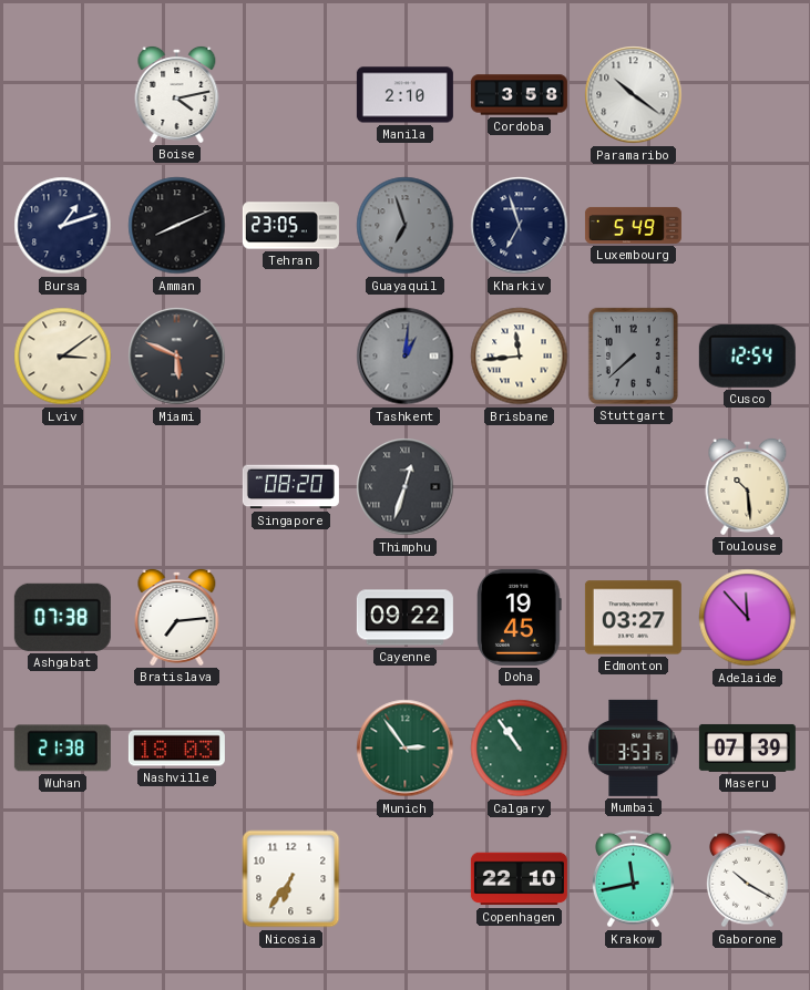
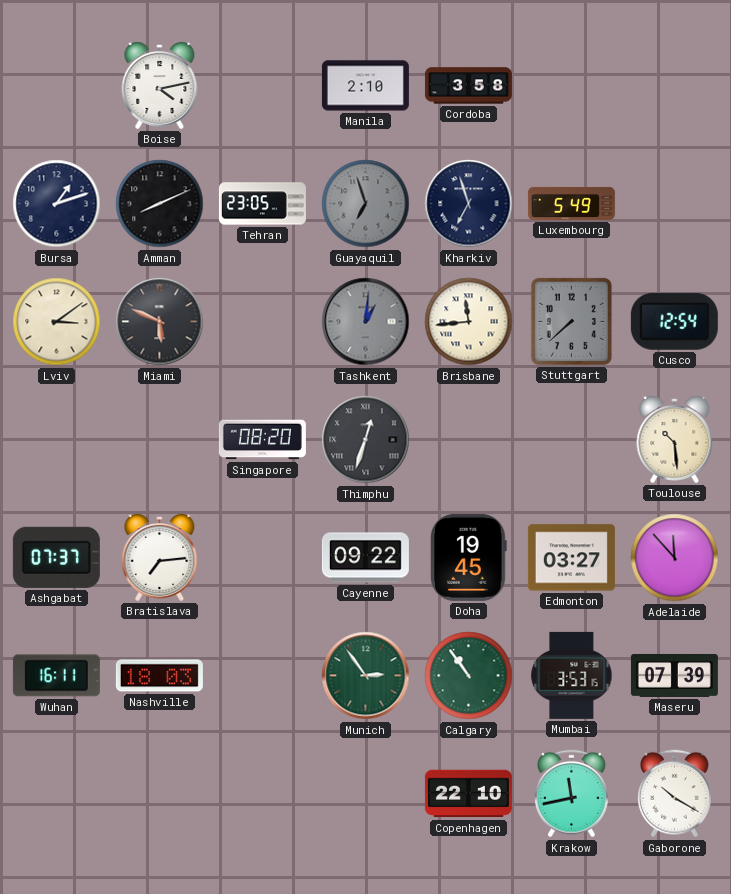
Paramaribo: 10:21 -> none (634, 95)
Ashgabat: 07:38 -> 07:37 (56, 557)
Wuhan: 21:38 -> 16:11 (56, 676)
Nicosia: 6:36 -> none (291, 879)
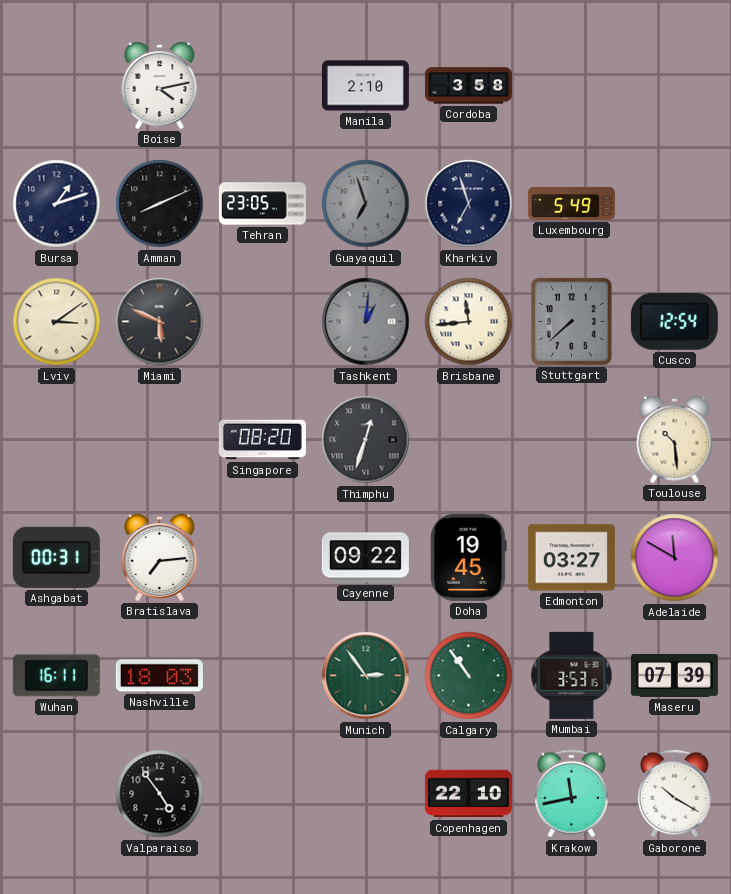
Ashgabat: 07:37 -> 00:31 (56, 557)
Adelaide: 11:53 -> 11:50 (675, 558)
Valparaiso: none -> 4:54 (160, 794)
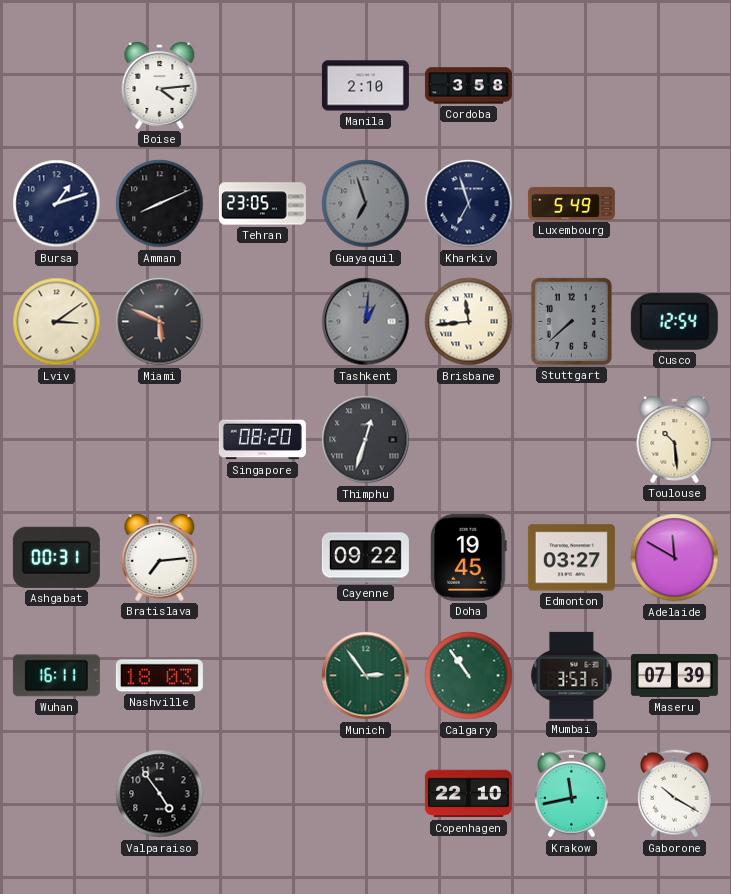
Boise: 4:13 -> 4:14 (160, 86)
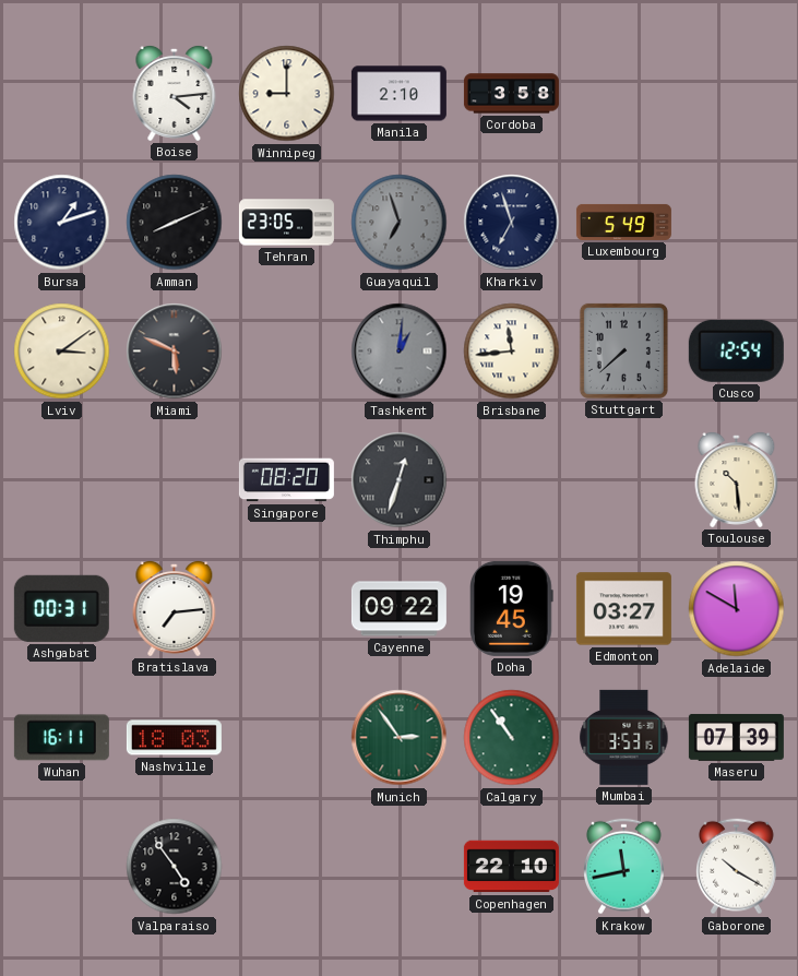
Winnipeg: none -> 9:00 (287, 94)
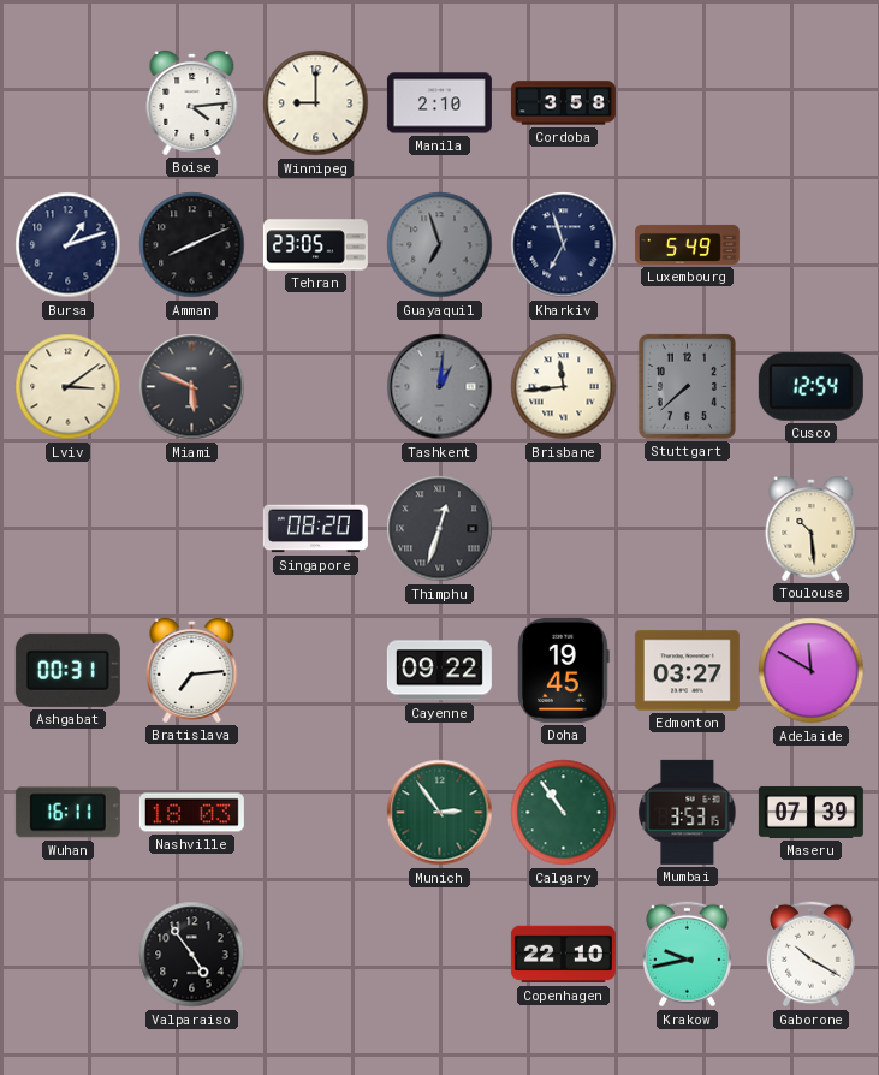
Krakow: 11:43 -> 9:43 (687, 955)
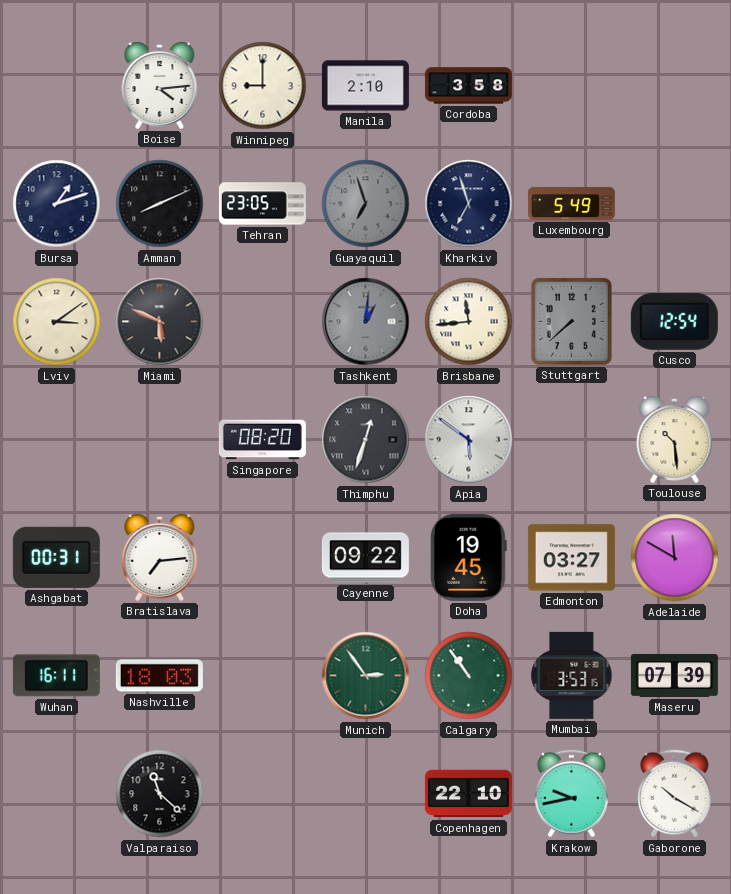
Apia: none -> 5:51 (469, 440)
Valparaiso: 4:54 -> 11:22 (160, 794)
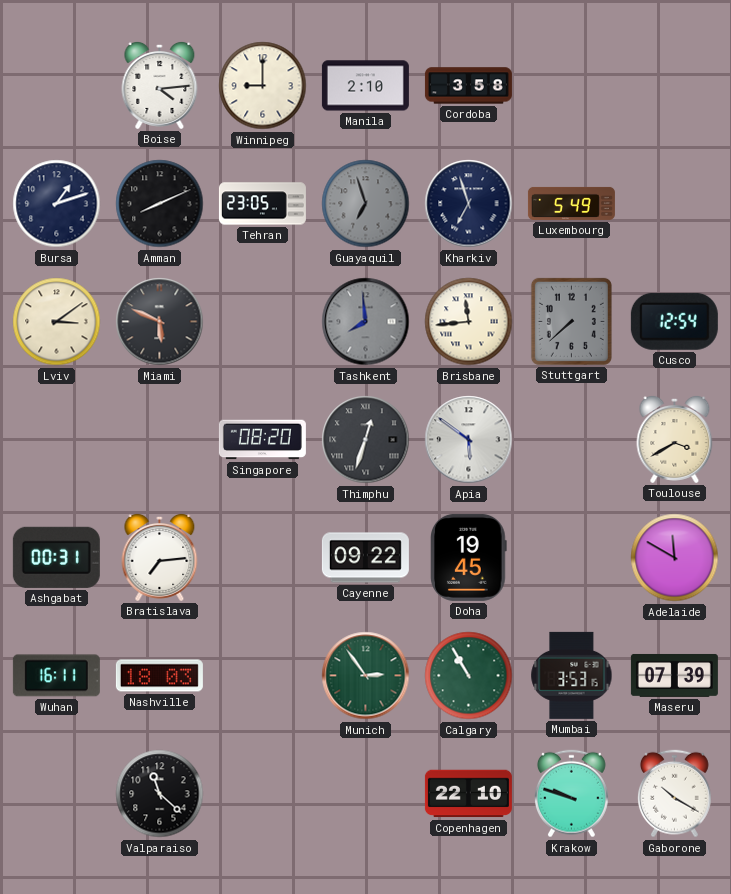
Tashkent: 1:01 -> 7:59 (366, 322)
Toulouse: 10:29 -> 3:40 (675, 440)
Edmonton: 03:27 -> none (571, 558)
Calgary: 10:54 -> 10:55 (469, 676)
Krakow: 9:43 -> 9:48 (571, 794)
